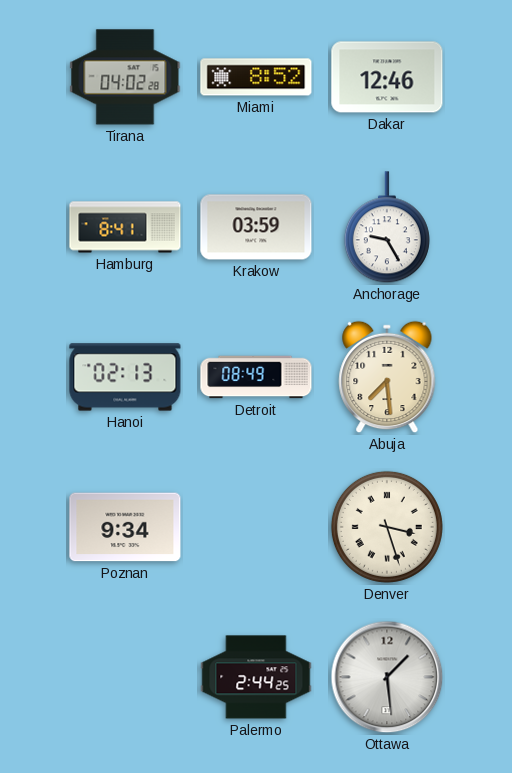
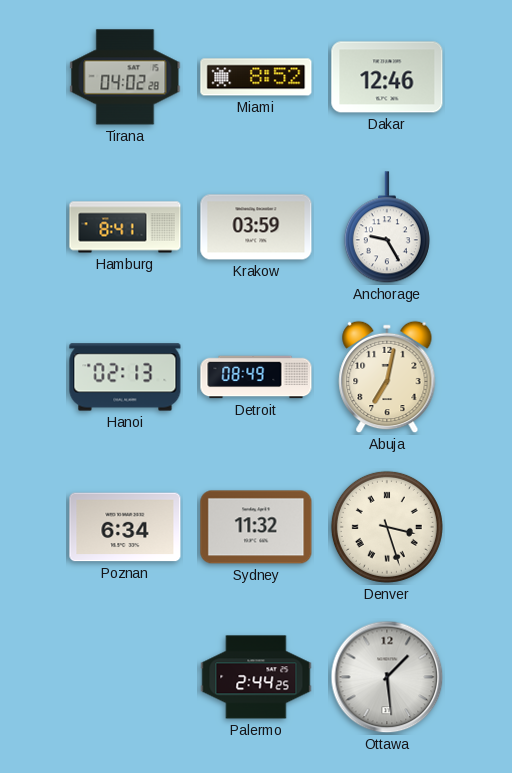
Abuja: 7:29 -> 7:02 (387, 377)
Poznan: 9:34 -> 6:34 (125, 527)
Sydney: none -> 11:32 (256, 527)
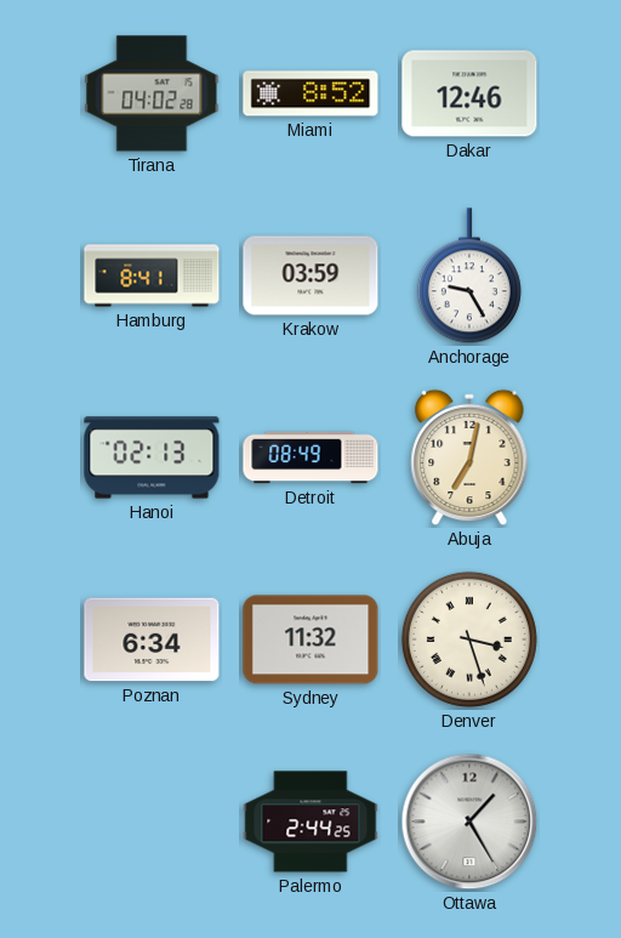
Ottawa: 1:29 -> 1:25 (469, 822)
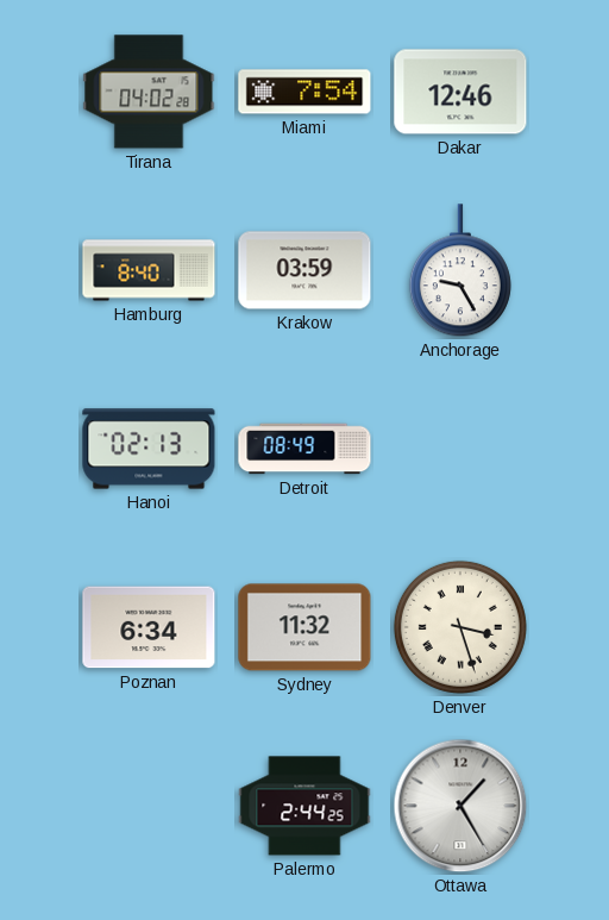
Miami: 8:52 -> 7:54 (304, 92)
Hamburg: 8:41 -> 8:40 (149, 270)
Abuja: 7:02 -> none (469, 457)
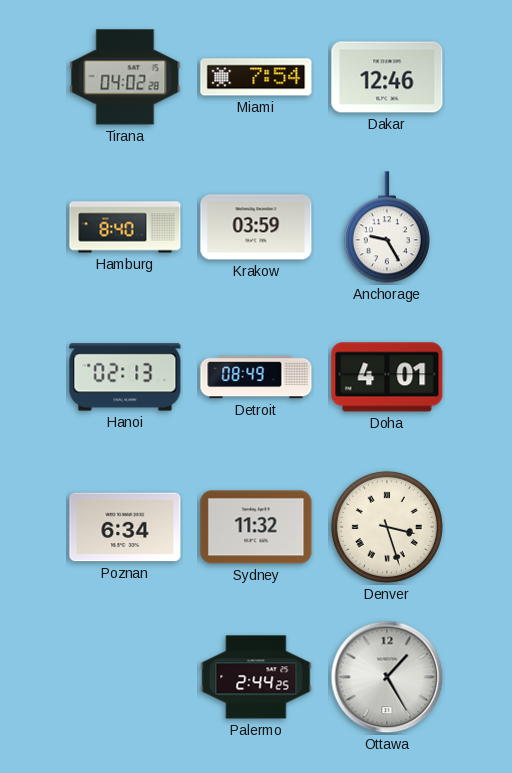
Doha: none -> 4:01 (387, 377)
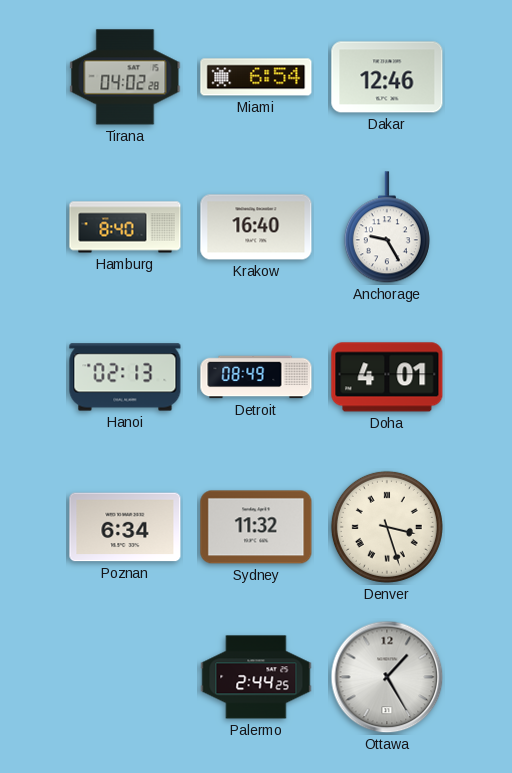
Miami: 7:54 -> 6:54 (256, 77)
Krakow: 03:59 -> 16:40 (256, 227)
